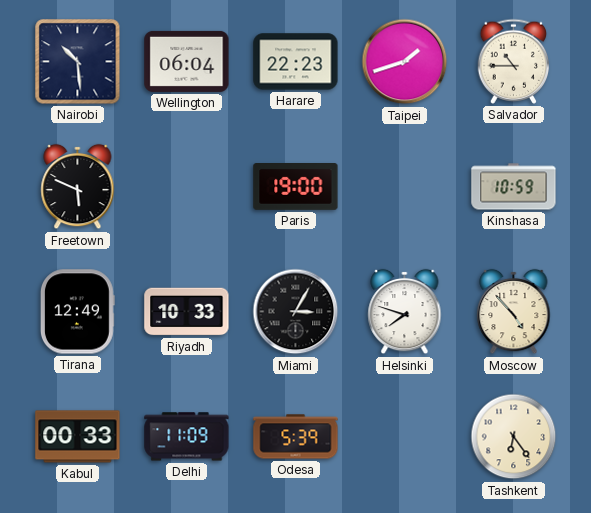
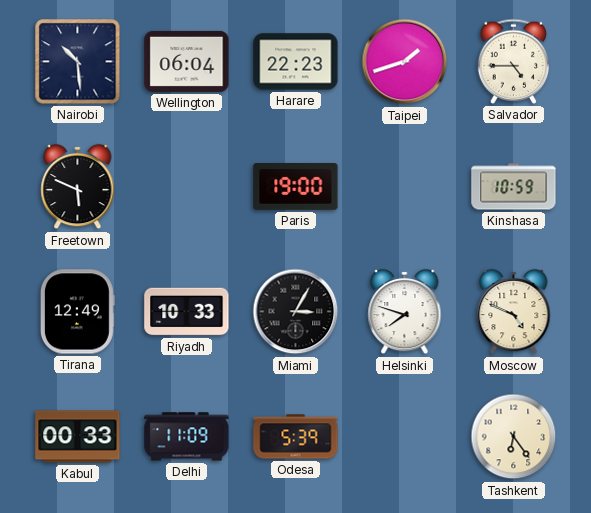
Salvador: 10:45 -> 4:45 (514, 61)
Moscow: 4:53 -> 4:49 (514, 312)
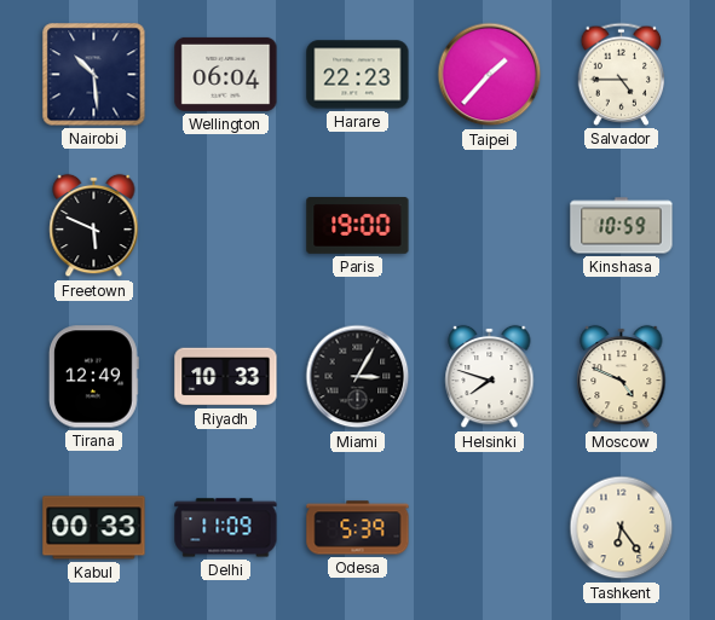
Taipei: 1:42 -> 1:37 (490, 75)
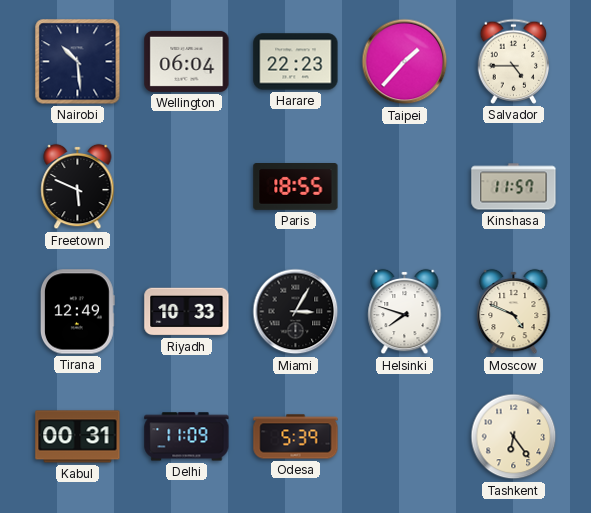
Paris: 19:00 -> 18:55 (296, 187)
Kinshasa: 10:59 -> 11:57 (514, 187)
Kabul: 00:33 -> 00:31 (78, 437)
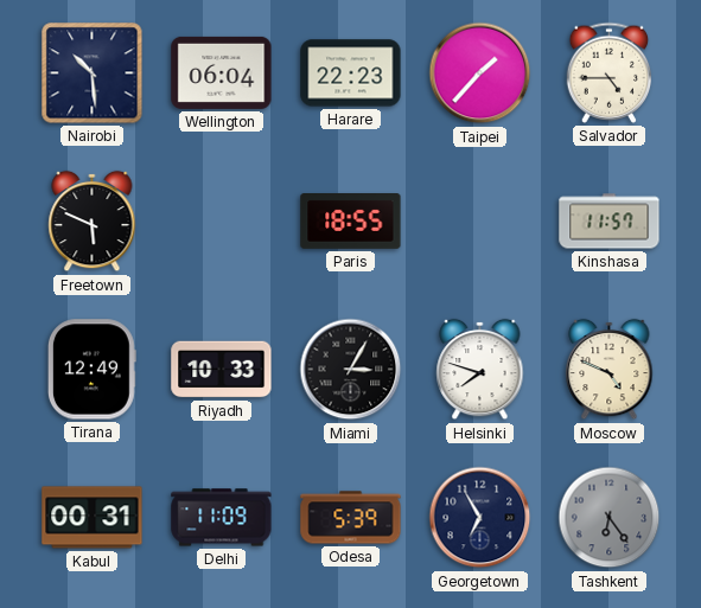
Georgetown: none -> 6:55 (480, 518)
Tashkent dial: cream -> grey (610, 518)
